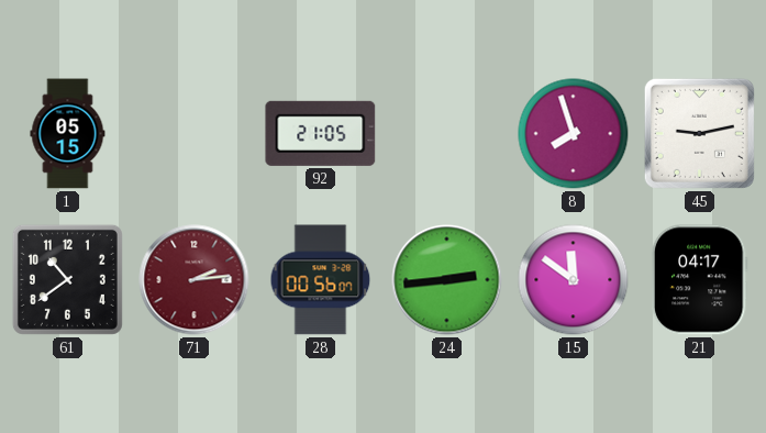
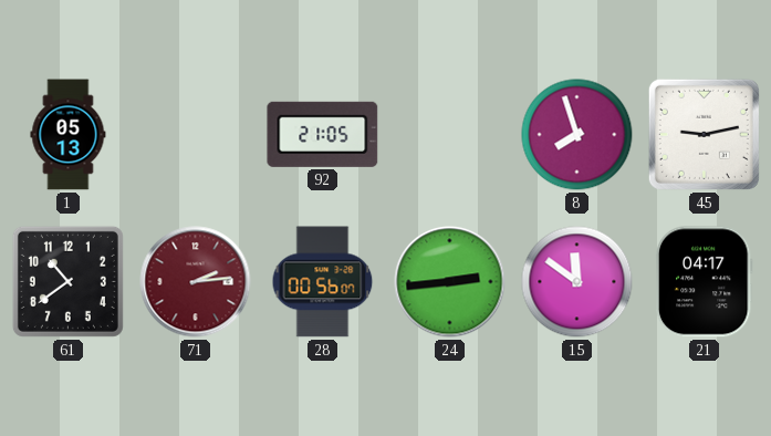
1: 05:15 -> 05:13 (69, 135)
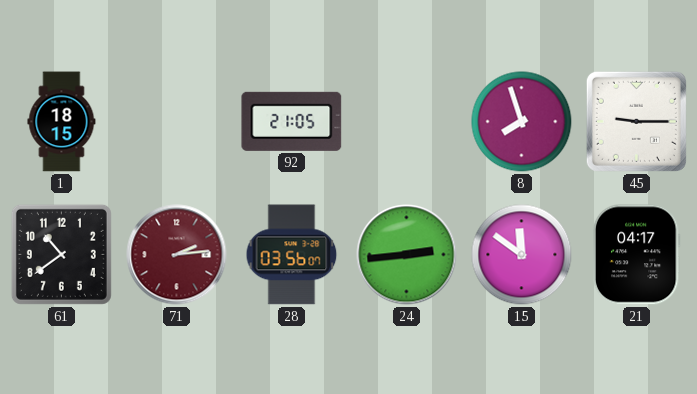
1: 05:13 -> 18:15 (62, 122)
45: 9:13 -> 9:15 (636, 121)
28: 00:56 -> 03:56 (292, 255)
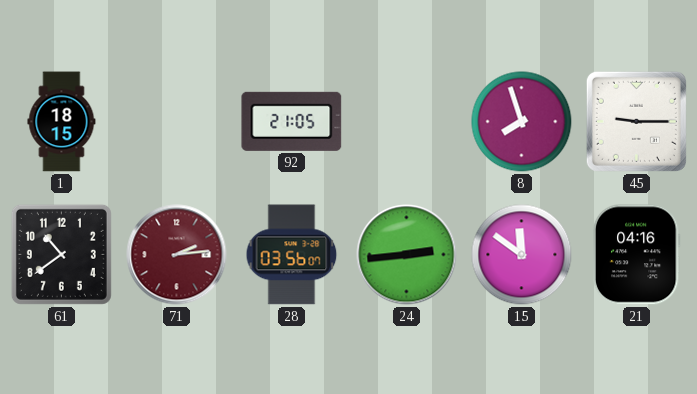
21: 04:17 -> 04:16 (636, 255)
